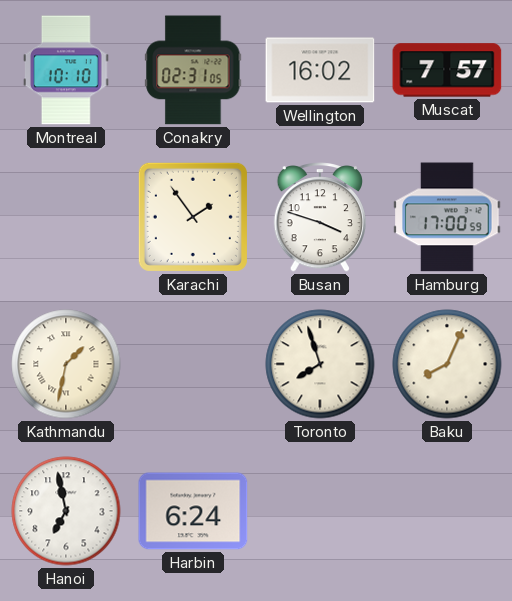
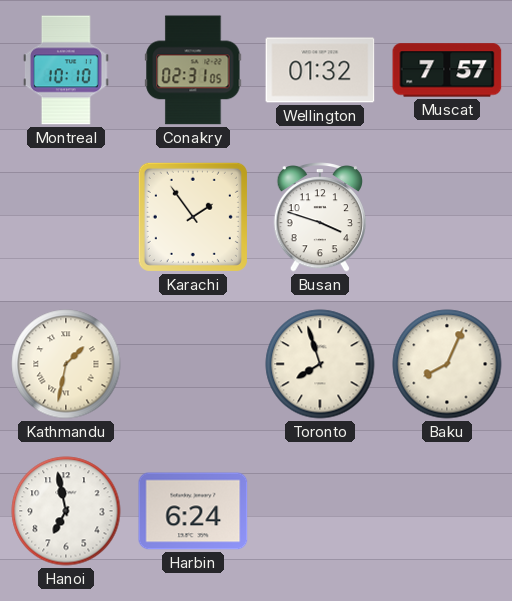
Wellington: 16:02 -> 01:32 (320, 70)
Hamburg: 17:00 -> none (447, 217)
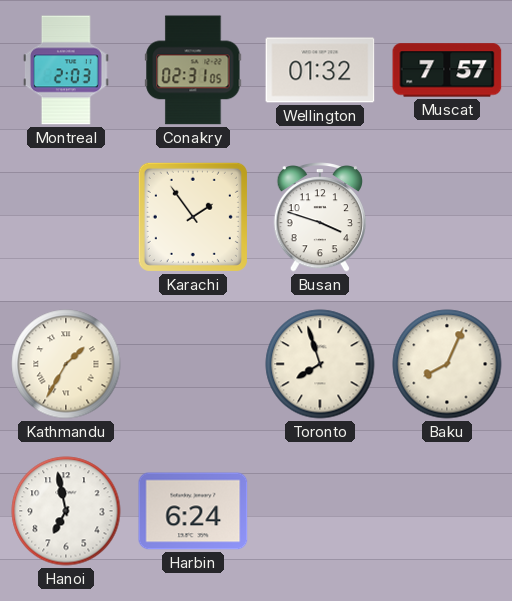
Montreal: 10:10 -> 2:03 (67, 70)
Kathmandu: 1:32 -> 1:35 (66, 364)
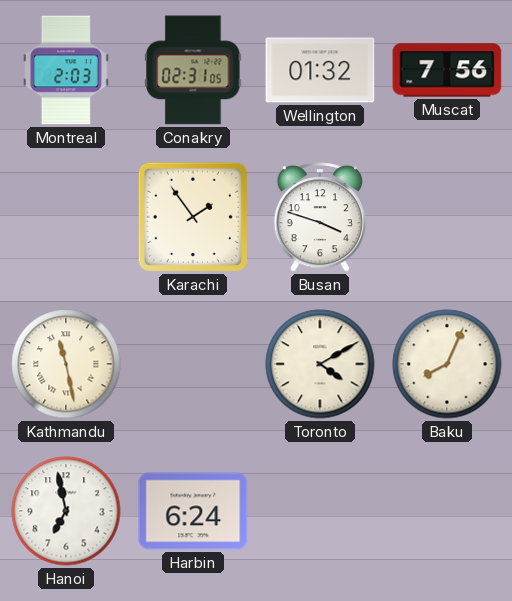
Muscat: 7:57 -> 7:56 (447, 70)
Kathmandu: 1:35 -> 11:28 (66, 364)
Toronto: 7:57 -> 4:10 (320, 364)
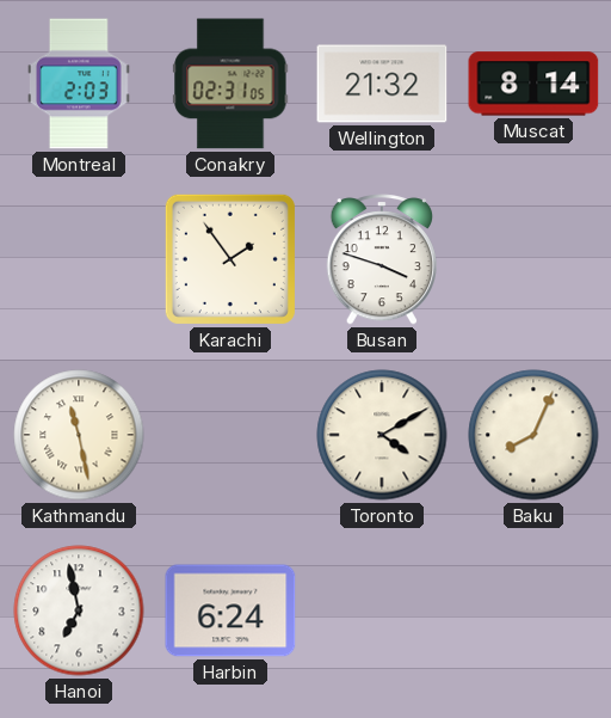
Wellington: 01:32 -> 21:32 (382, 84)
Muscat: 7:56 -> 8:14 (533, 84)
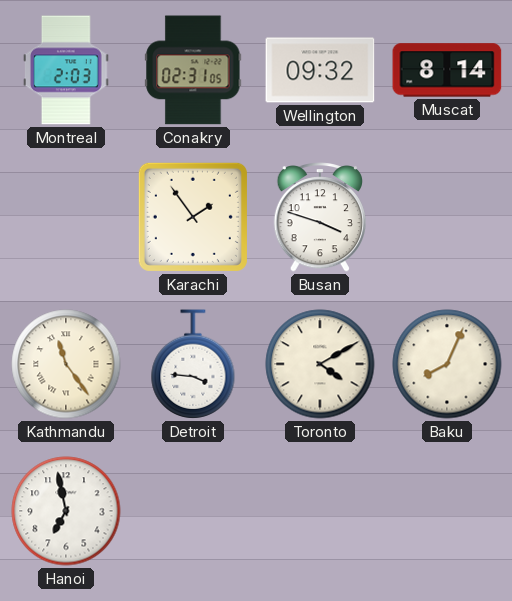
Wellington: 21:32 -> 09:32 (320, 70)
Kathmandu: 11:28 -> 11:24 (66, 364)
Detroit: none -> 3:46 (193, 364)
Harbin: 6:24 -> none (230, 610)
